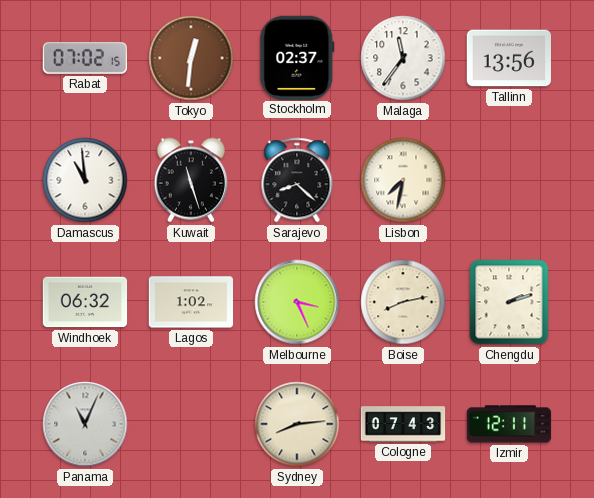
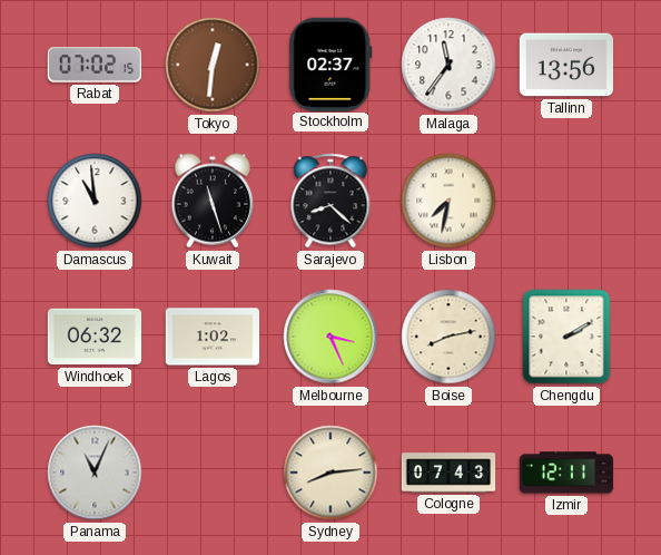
Chengdu: 2:12 -> 2:10 (566, 337)
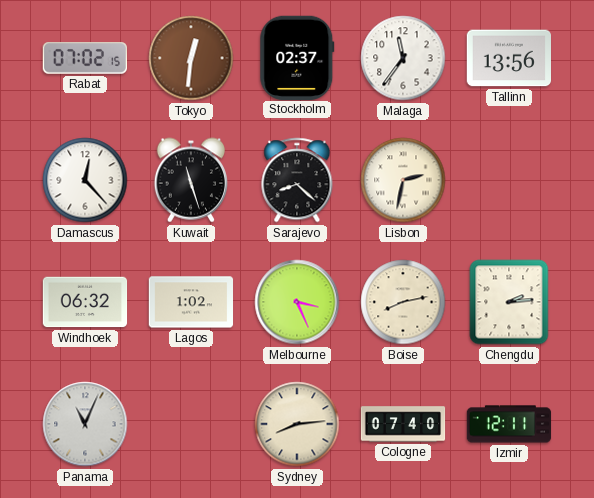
Damascus: 10:59 -> 12:23 (85, 180)
Lisbon: 7:32 -> 2:32 (403, 180)
Chengdu: 2:10 -> 2:14 (509, 302)
Cologne: 07:43 -> 07:40 (403, 424)
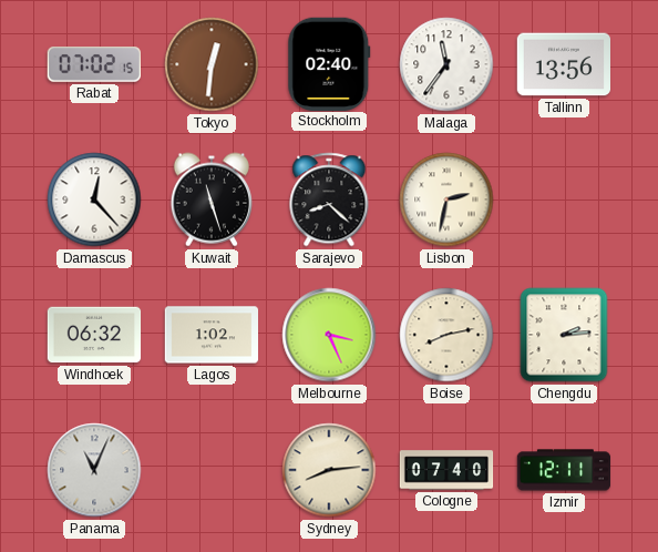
Stockholm: 02:37 -> 02:40 (329, 63)
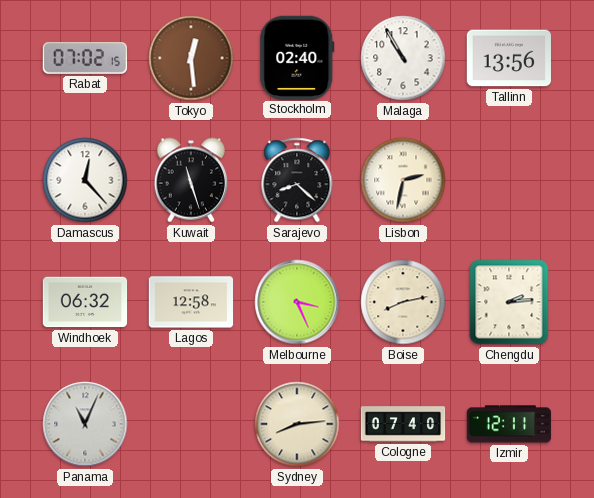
Tokyo: 12:31 -> 12:29 (191, 58)
Malaga: 11:36 -> 10:55 (403, 58)
Lagos: 1:02 -> 12:58 (191, 302)
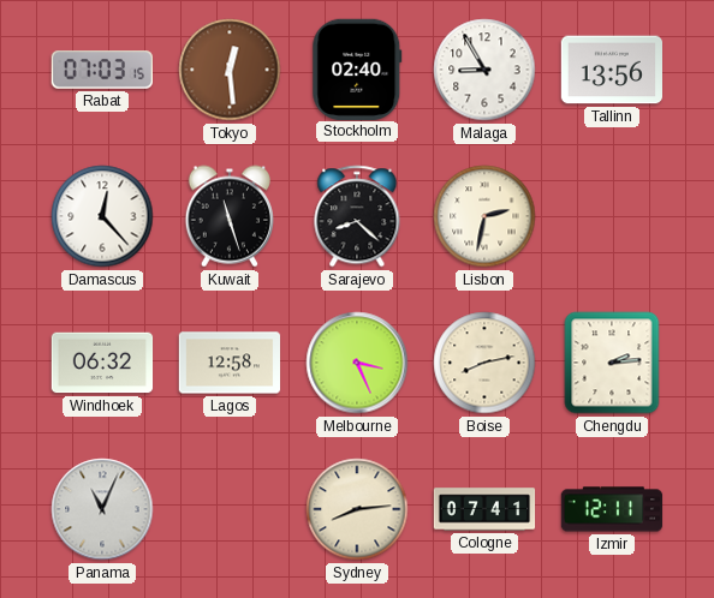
Rabat: 07:02 -> 07:03 (102, 70)
Malaga: 10:55 -> 8:55 (484, 70)
Cologne: 07:40 -> 07:41 (484, 509)
